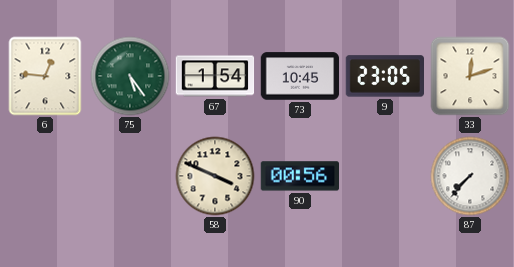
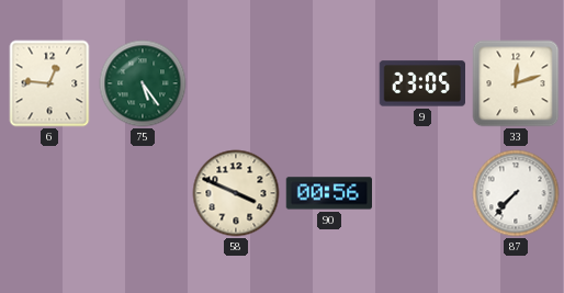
67: 1:54 -> none (215, 76)
73: 10:45 -> none (300, 76)
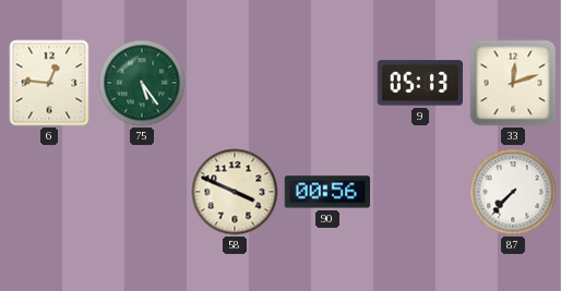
9: 23:05 -> 05:13 (420, 83)
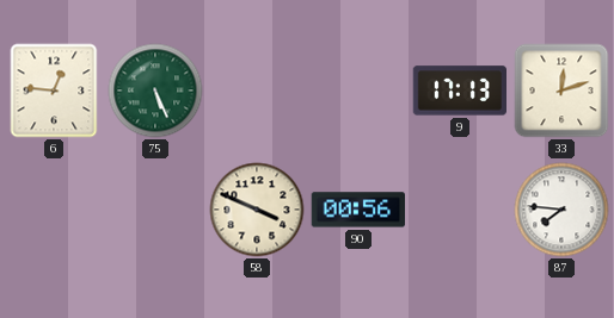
75: 5:24 -> 5:26 (155, 91)
9: 05:13 -> 17:13 (460, 91)
87: 7:37 -> 7:46 (561, 210)
